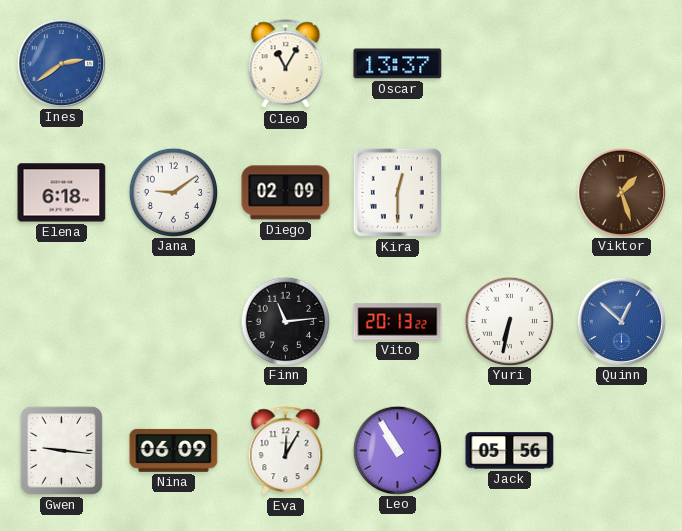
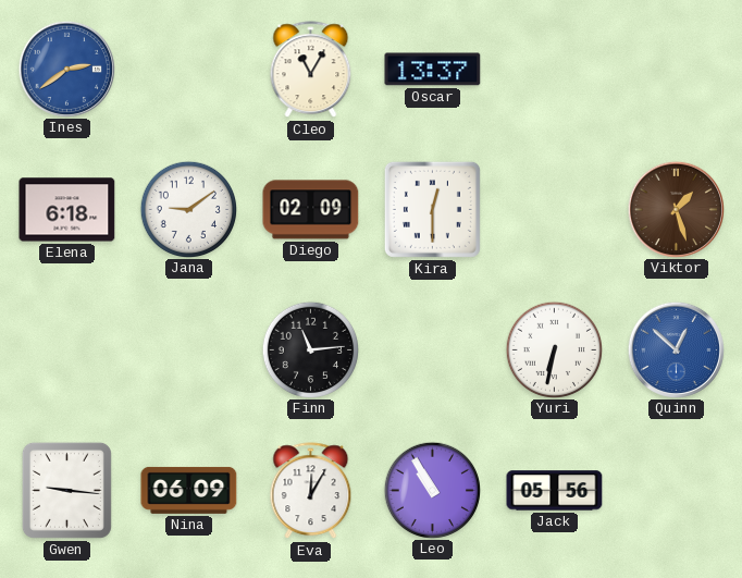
Vito: 20:13 -> none (398, 322)
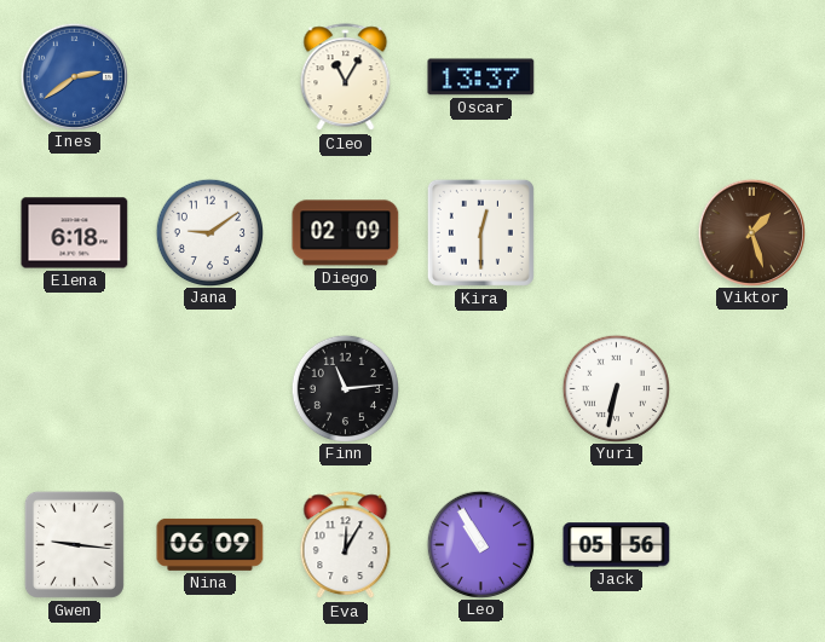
Quinn: 12:52 -> none (676, 349)
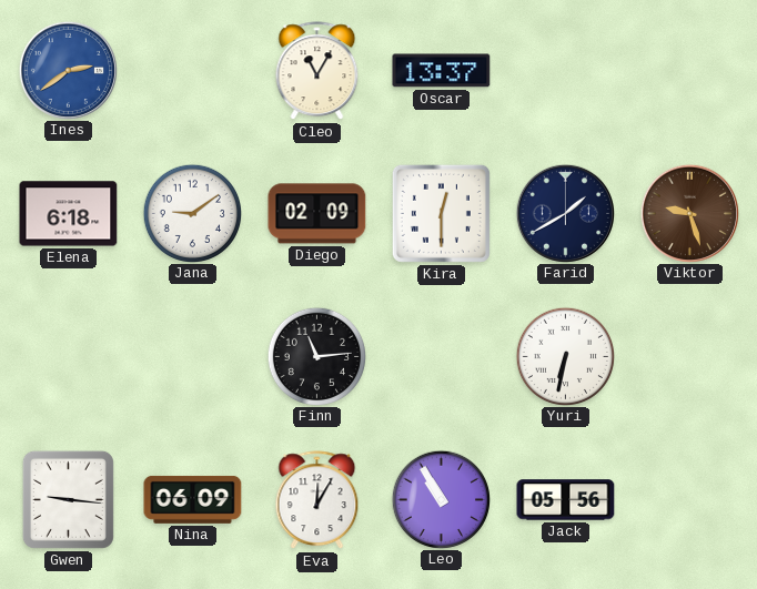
Farid: none -> 1:40 (565, 213)
Viktor: 1:27 -> 9:27 (689, 213)
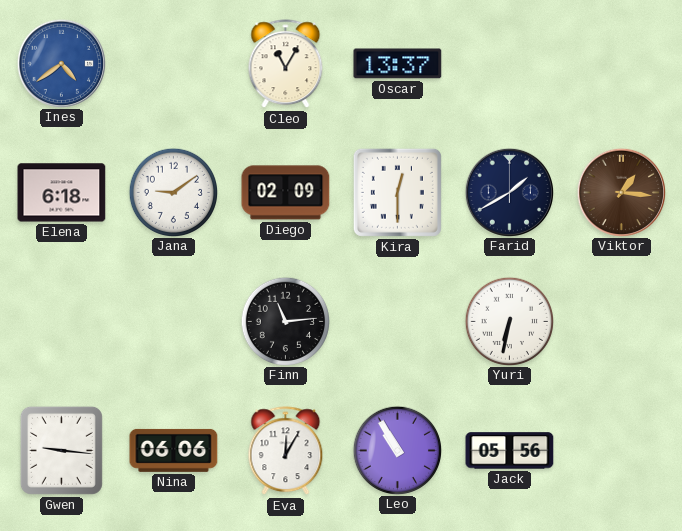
Ines: 2:39 -> 4:39 (61, 63)
Viktor: 9:27 -> 1:16 (621, 192)
Nina: 06:09 -> 06:06 (174, 450)
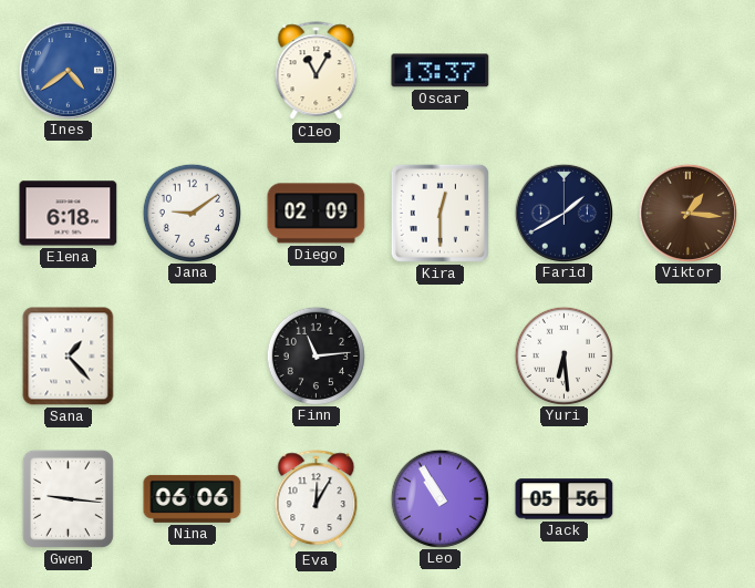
Sana: none -> 1:23 (69, 357)
Yuri: 6:32 -> 6:29 (563, 355)
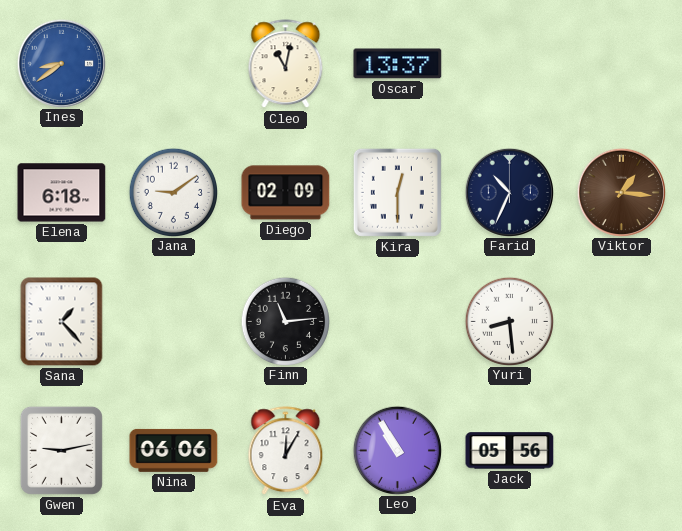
Ines: 4:39 -> 8:39 (61, 63)
Cleo: 11:05 -> 11:02 (286, 64)
Farid: 1:40 -> 10:34 (509, 192)
Yuri: 6:29 -> 8:29 (509, 321)
Gwen: 9:16 -> 9:13 (61, 450)
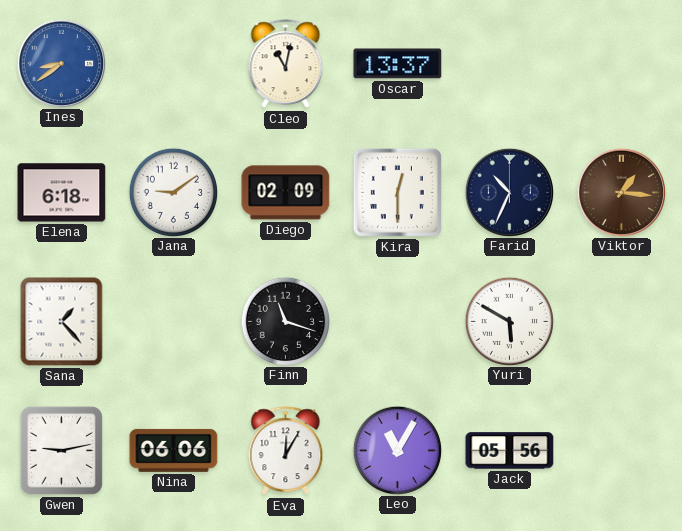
Finn: 11:14 -> 11:18 (285, 321)
Yuri: 8:29 -> 5:50 (509, 321)
Leo: 10:55 -> 11:05 (397, 450)
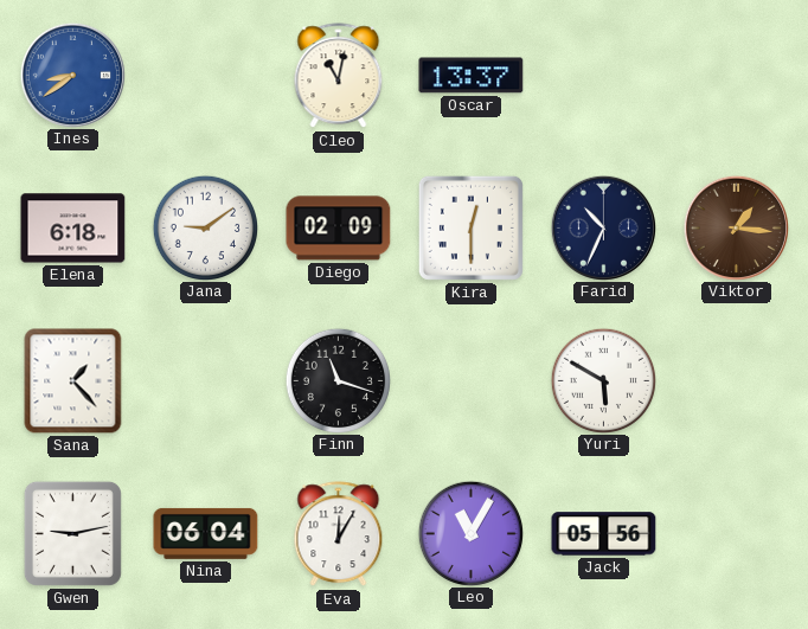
Nina: 06:06 -> 06:04 (206, 533)
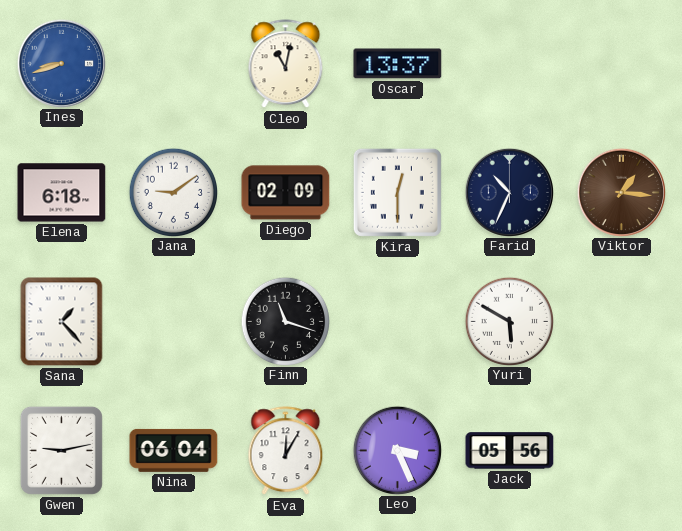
Ines: 8:39 -> 8:42 (61, 63)
Leo: 11:05 -> 3:26 (397, 450)
